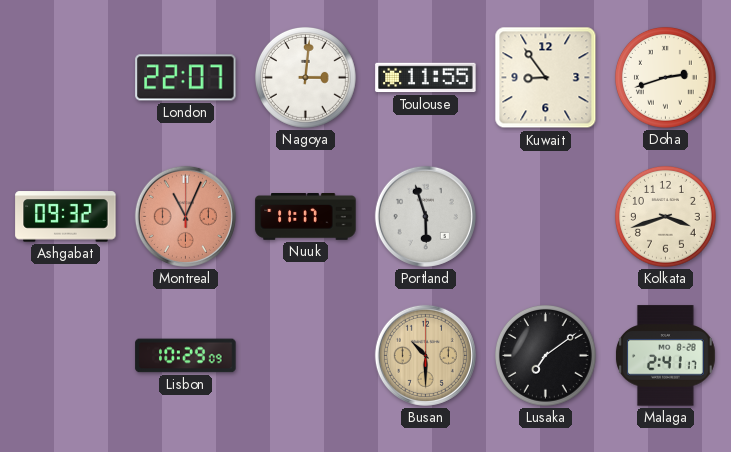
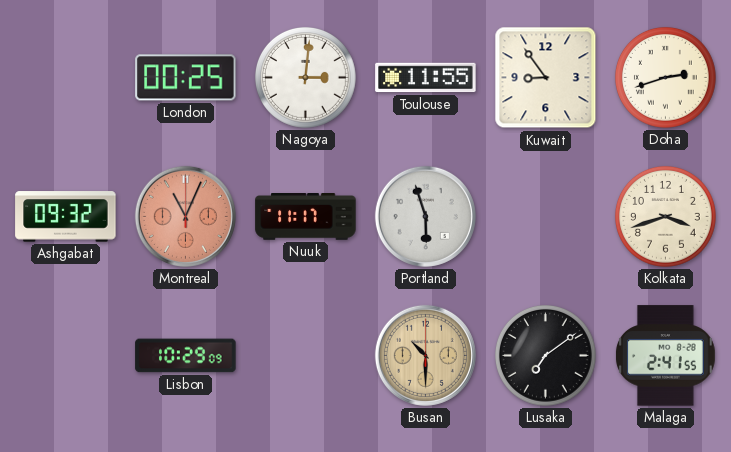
London: 22:07 -> 00:25 (186, 78)
Malaga: 2:41:17 -> 2:41:55 (665, 356)
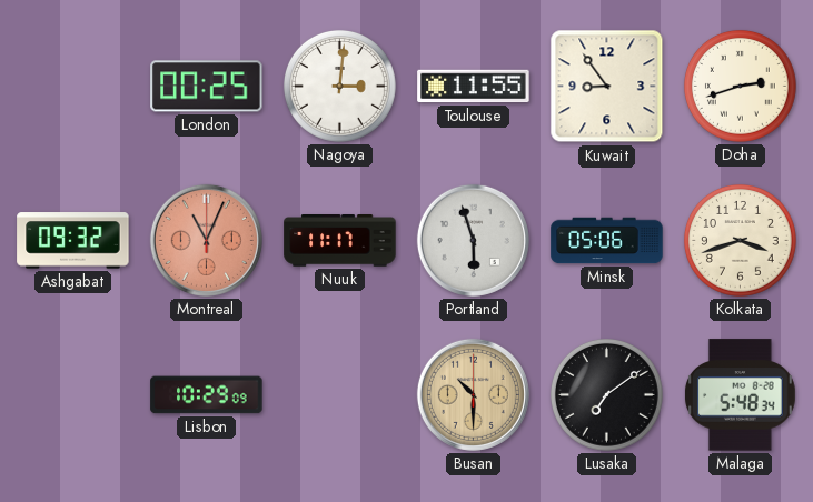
Minsk: none -> 05:06 (607, 241)
Malaga: 2:41 -> 5:48 (740, 395)
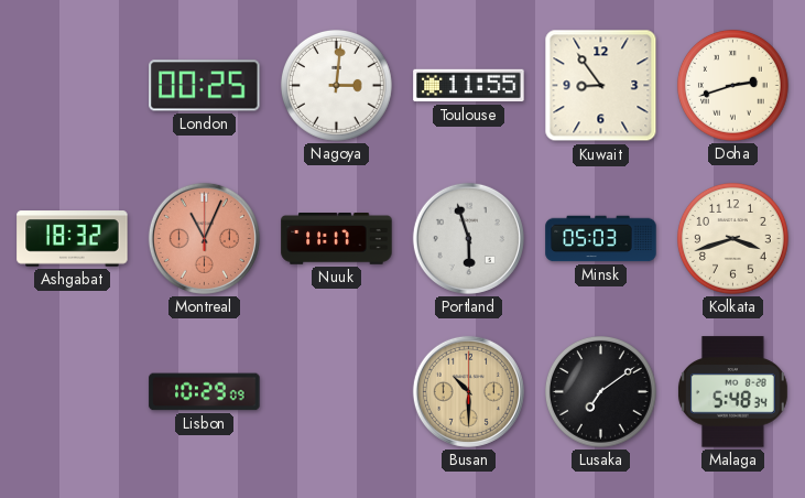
Ashgabat: 09:32 -> 18:32 (73, 239)
Minsk: 05:06 -> 05:03 (601, 239)
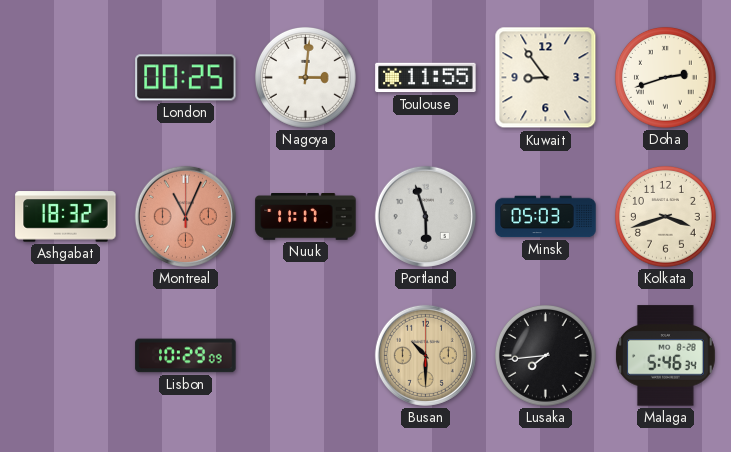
Lusaka: 7:09 -> 7:44 (545, 355)
Malaga: 5:48 -> 5:46 (665, 356)
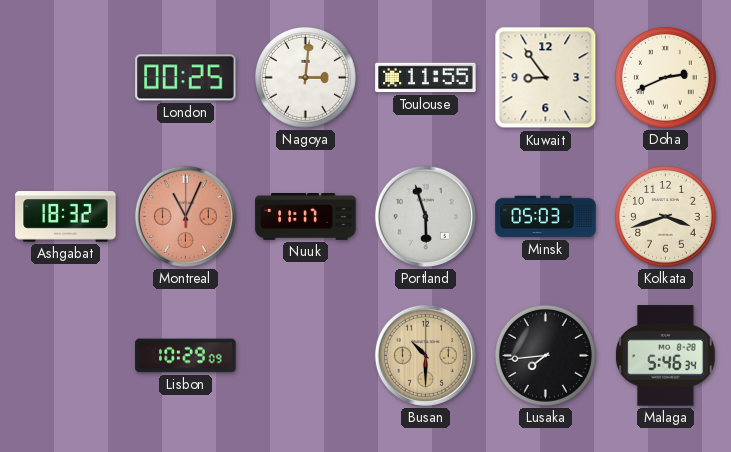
Doha: 2:42 -> 2:41 (665, 77)
